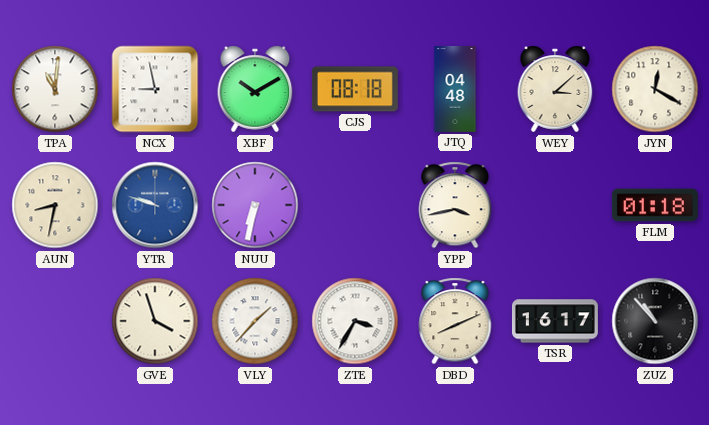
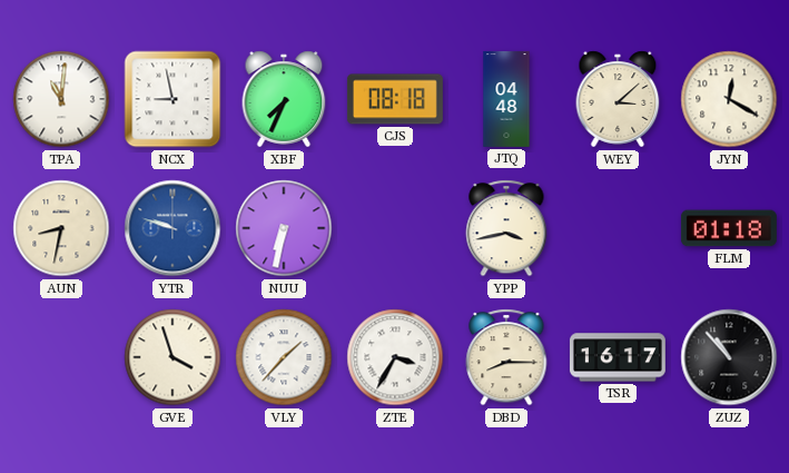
XBF: 10:10 -> 7:34 (284, 99)
DBD: 8:11 -> 8:15 (506, 357)
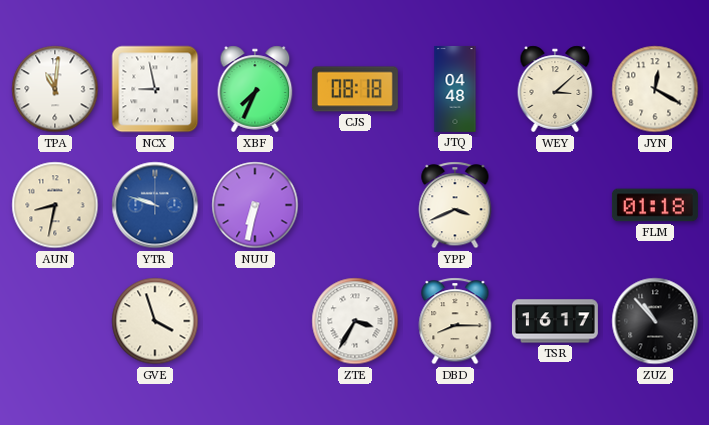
YPP: 3:43 -> 3:41 (455, 205)
VLY: 1:37 -> none (284, 357)
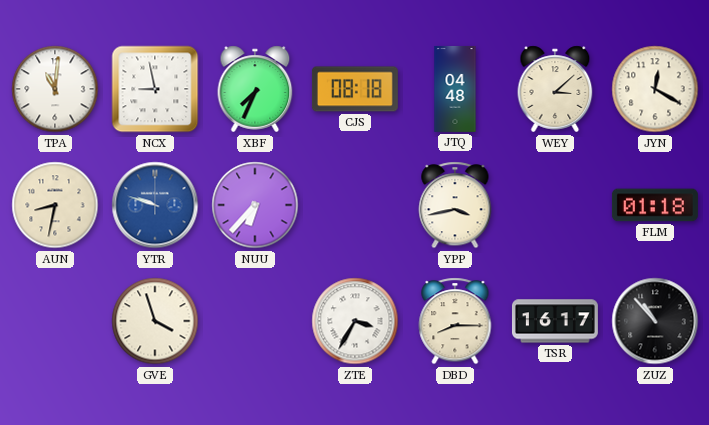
NUU: 6:32 -> 6:37 (255, 205)
YPP: 3:41 -> 3:43 (455, 205)
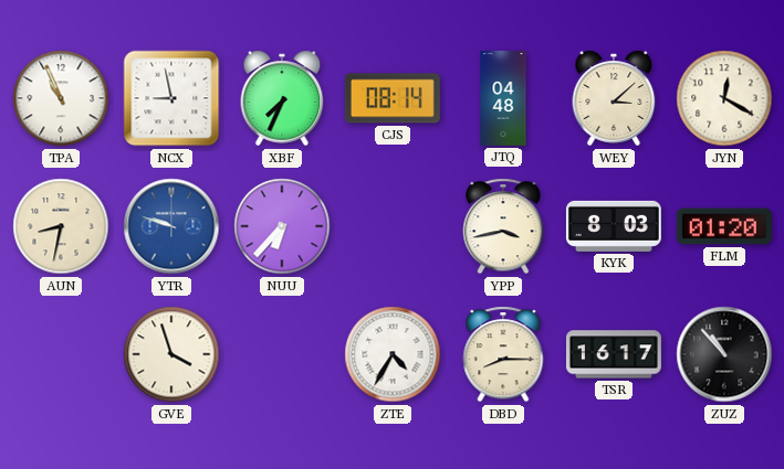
TPA: 11:01 -> 10:56 (61, 98)
CJS: 08:18 -> 08:14 (393, 98)
KYK: none -> 8:03 (614, 226)
FLM: 01:18 -> 01:20 (724, 226)
ZTE: 3:35 -> 4:35 (393, 354)
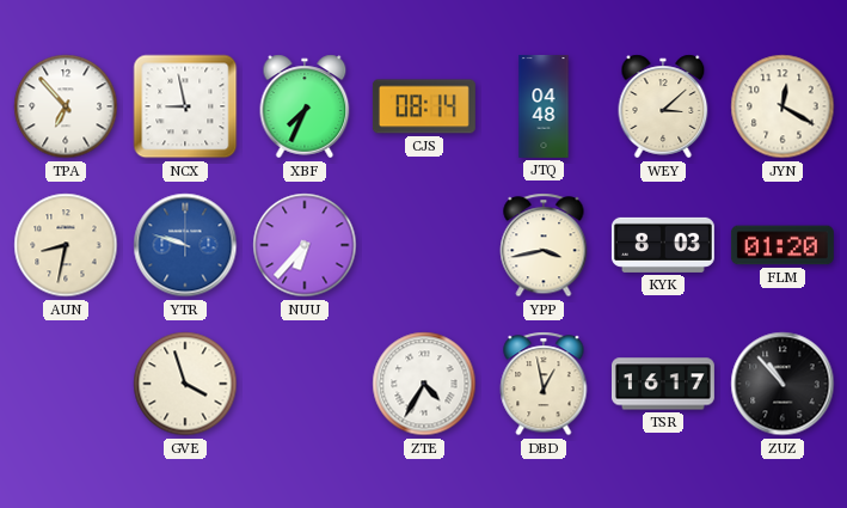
TPA: 10:56 -> 6:53 (66, 106)
DBD: 8:15 -> 12:58 (544, 384)
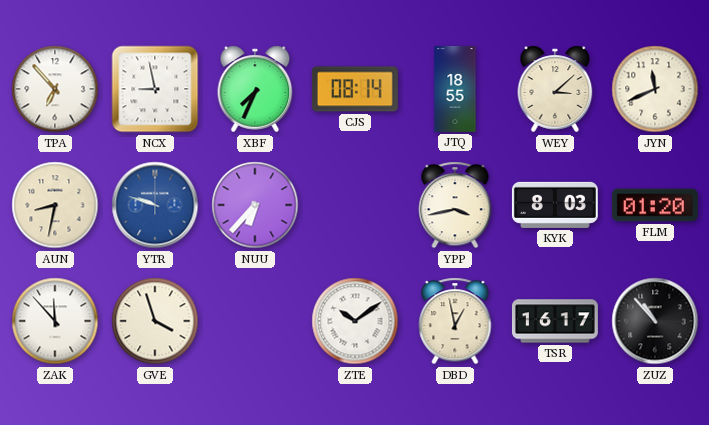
JTQ: 04:48 -> 18:55 (455, 89)
JYN: 12:20 -> 11:41 (655, 89)
ZAK: none -> 11:53 (55, 321)
ZTE: 4:35 -> 10:09 (355, 321)
